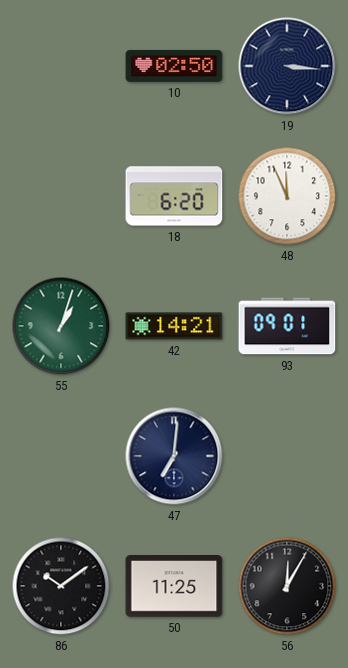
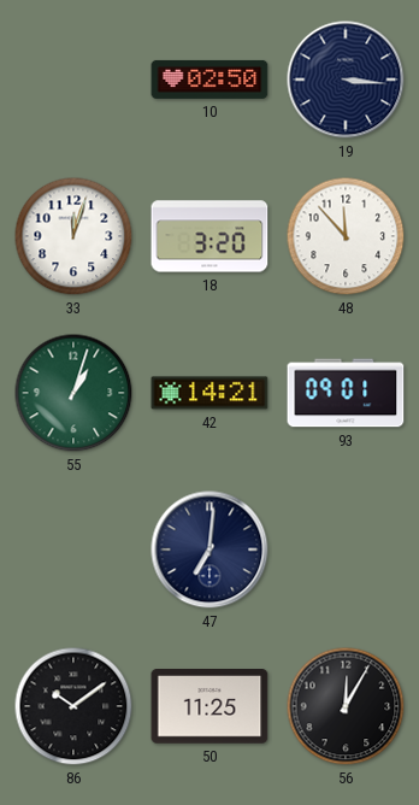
33: none -> 12:03 (73, 236)
18: 6:20 -> 3:20 (209, 236)
48: 11:56 -> 11:53 (346, 236)
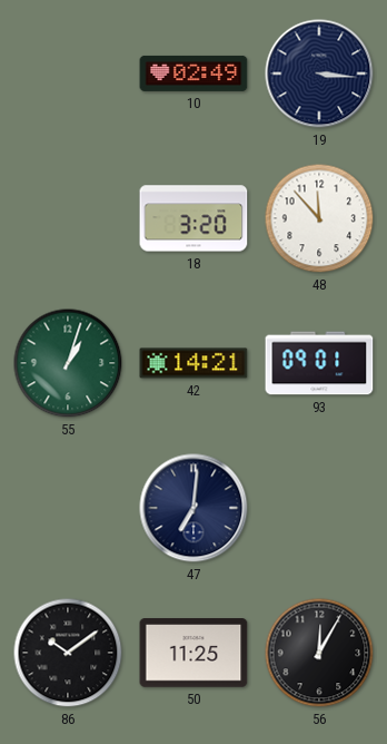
10: 02:50 -> 02:49 (193, 74)
33: 12:03 -> none (73, 236)
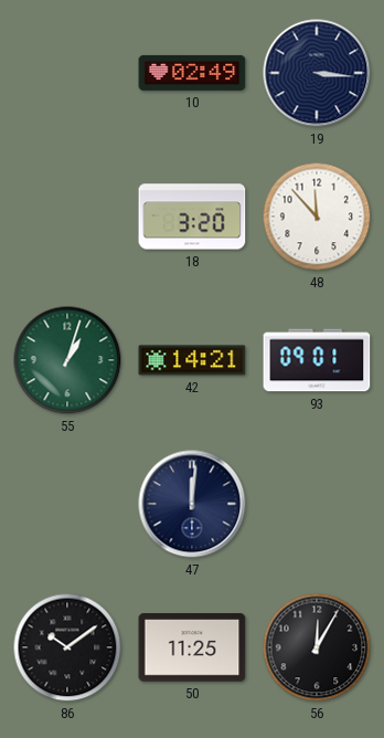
47: 7:01 -> 12:01 (192, 504)
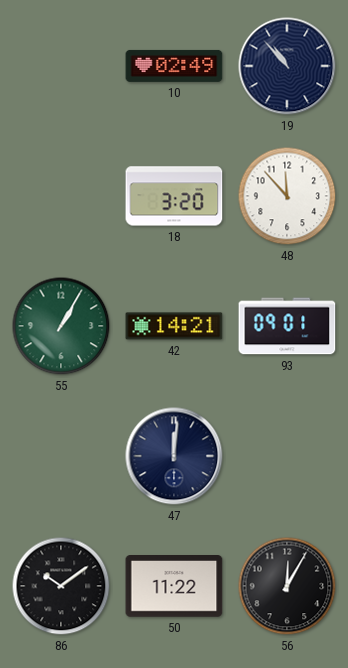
19: 3:16 -> 10:53 (287, 66)
55: 1:03 -> 1:05 (61, 326)
50: 11:25 -> 11:22 (174, 587)
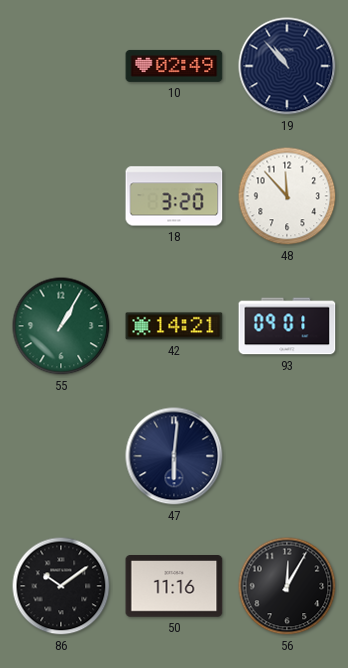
47: 12:01 -> 6:01 (174, 456)
50: 11:22 -> 11:16 (174, 587)
